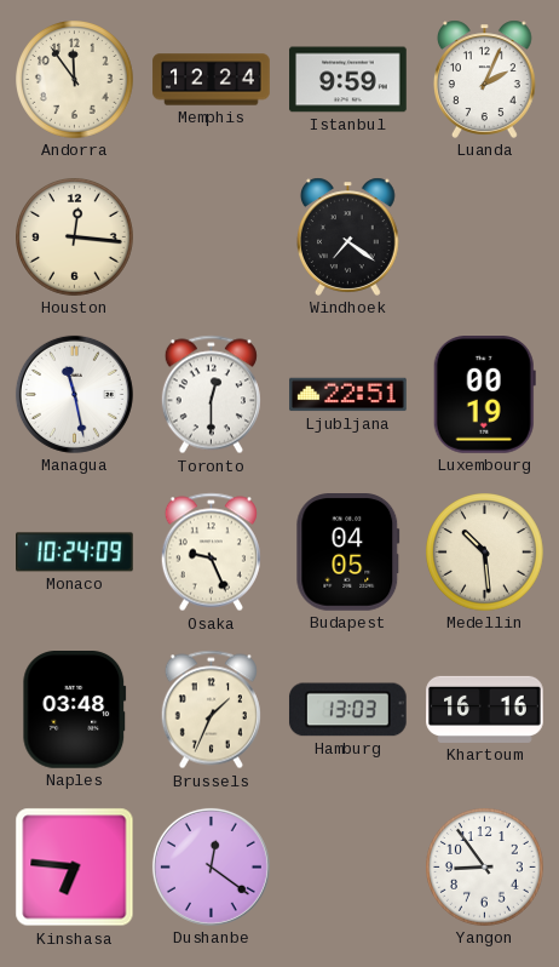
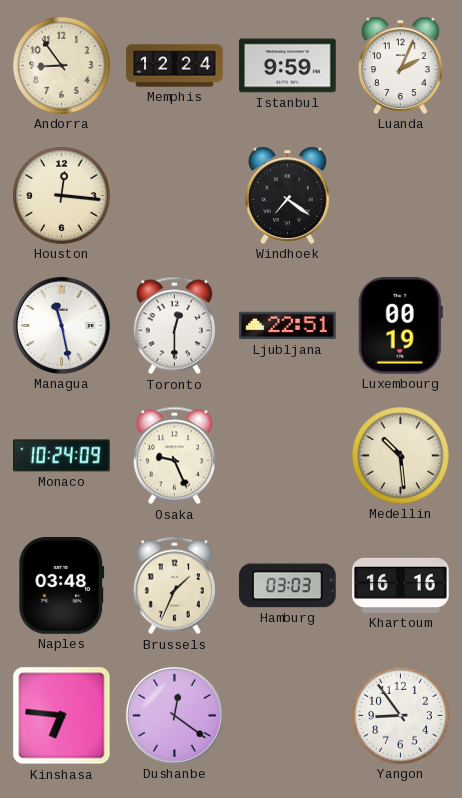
Andorra: 11:54 -> 8:54 (62, 66)
Budapest: 04:05 -> none (348, 553)
Hamburg: 13:03 -> 03:03 (287, 586)
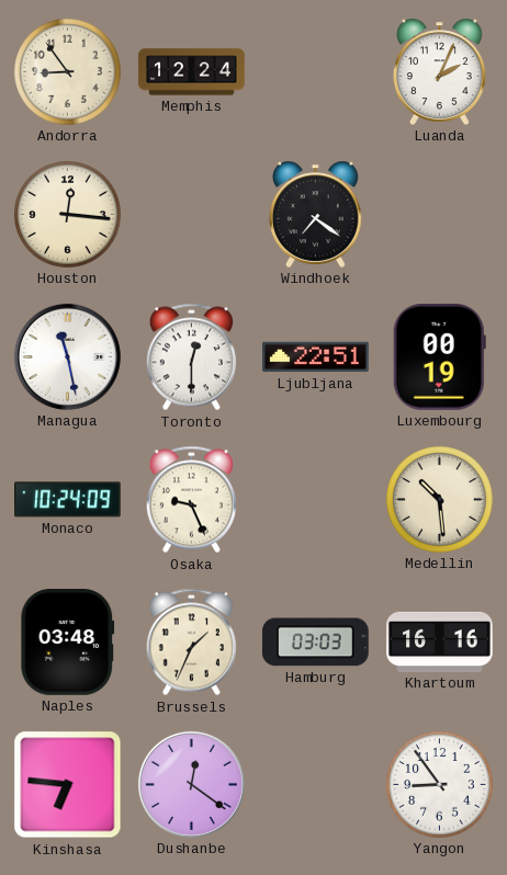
Istanbul: 9:59 -> none (288, 66)
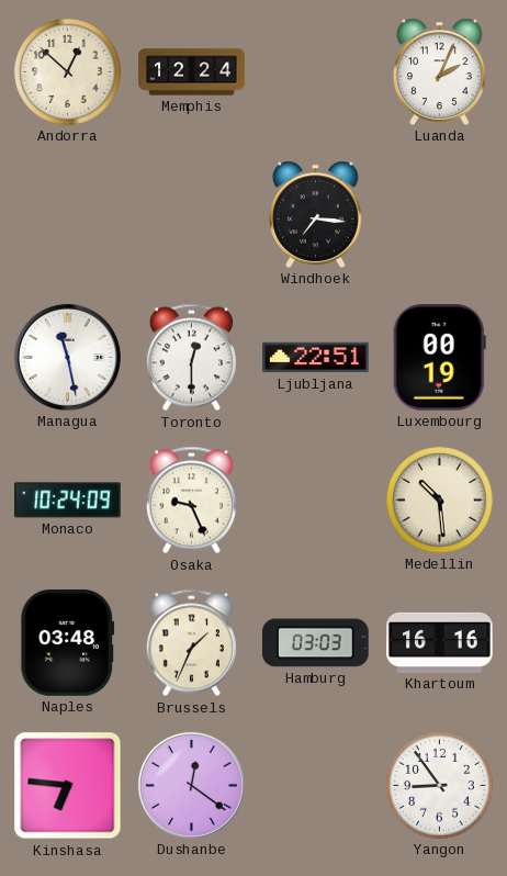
Andorra: 8:54 -> 12:52 (68, 72)
Houston: 12:16 -> none (68, 215)
Windhoek: 7:21 -> 7:16 (315, 214)
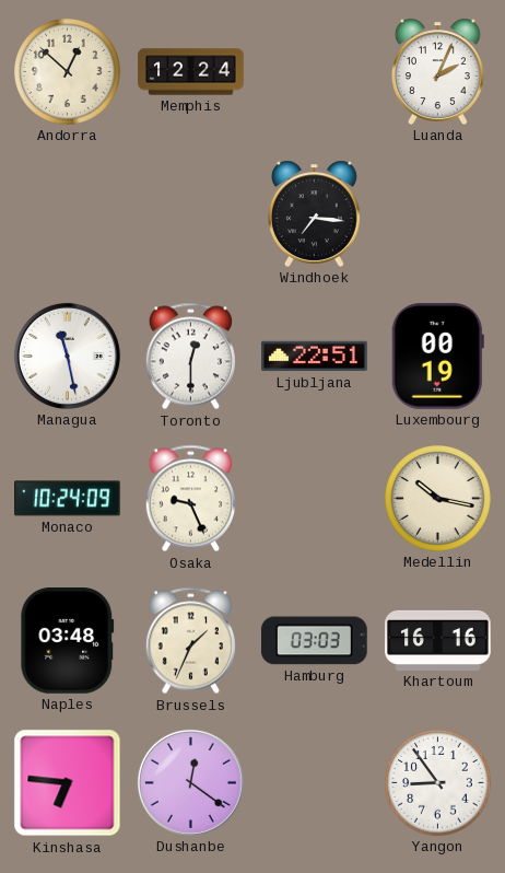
Medellin: 10:29 -> 10:17 (438, 499)
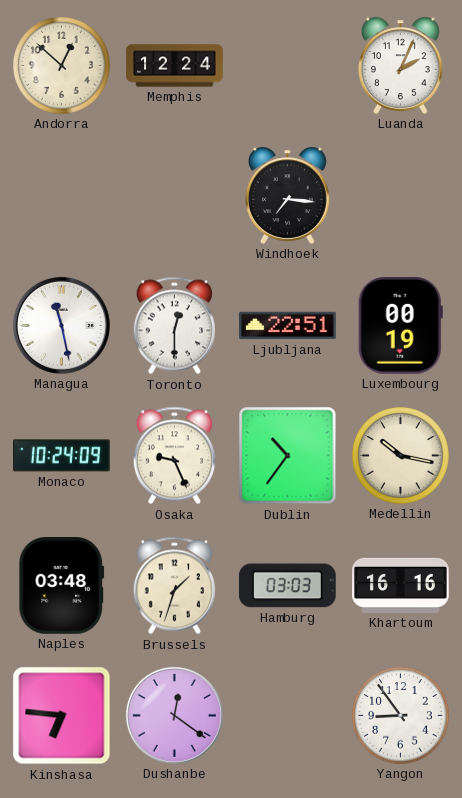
Dublin: none -> 10:36 (288, 456)
Brussels: 1:34 -> 1:33 (174, 586)
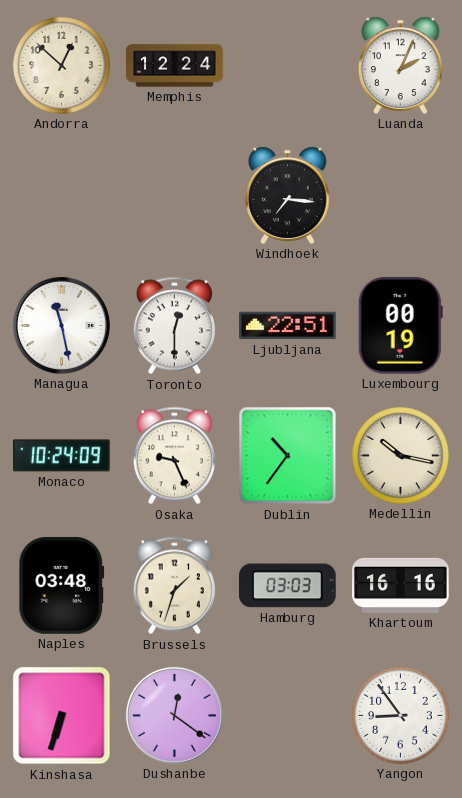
Kinshasa: 6:46 -> 6:33 (62, 716)
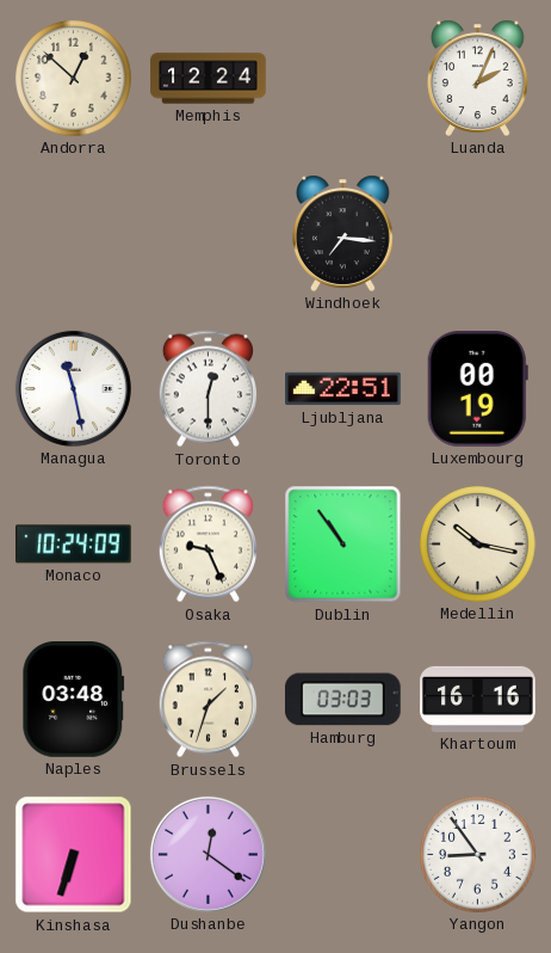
Dublin: 10:36 -> 10:54 (343, 545)
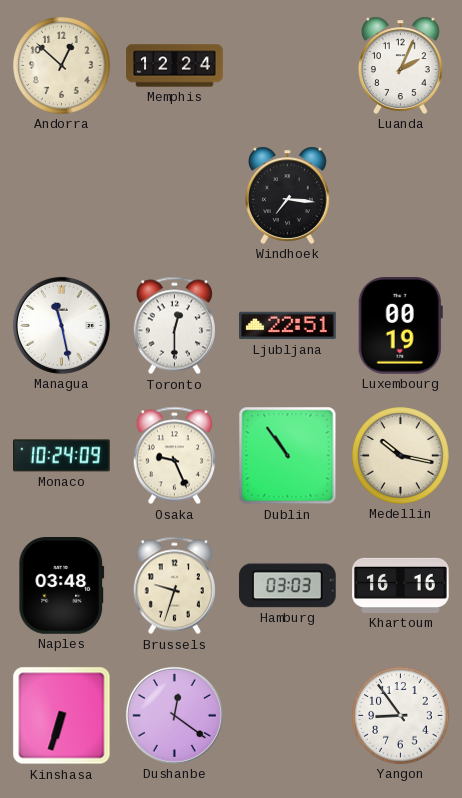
Brussels: 1:33 -> 9:33 (174, 586)
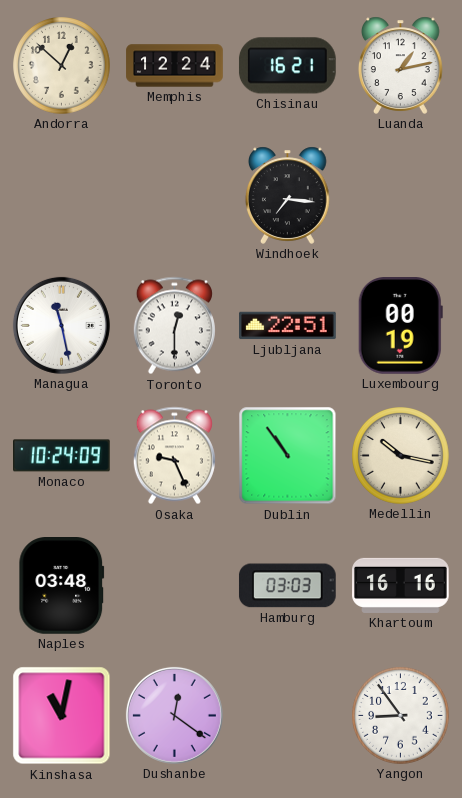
Chisinau: none -> 16:21 (287, 66)
Luanda: 2:04 -> 1:13 (400, 65)
Brussels: 9:33 -> none (174, 586)
Kinshasa: 6:33 -> 11:02 (62, 716)
